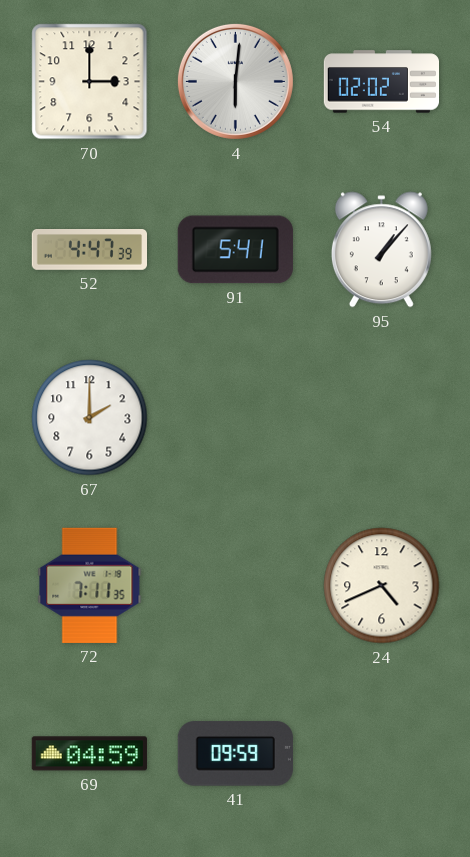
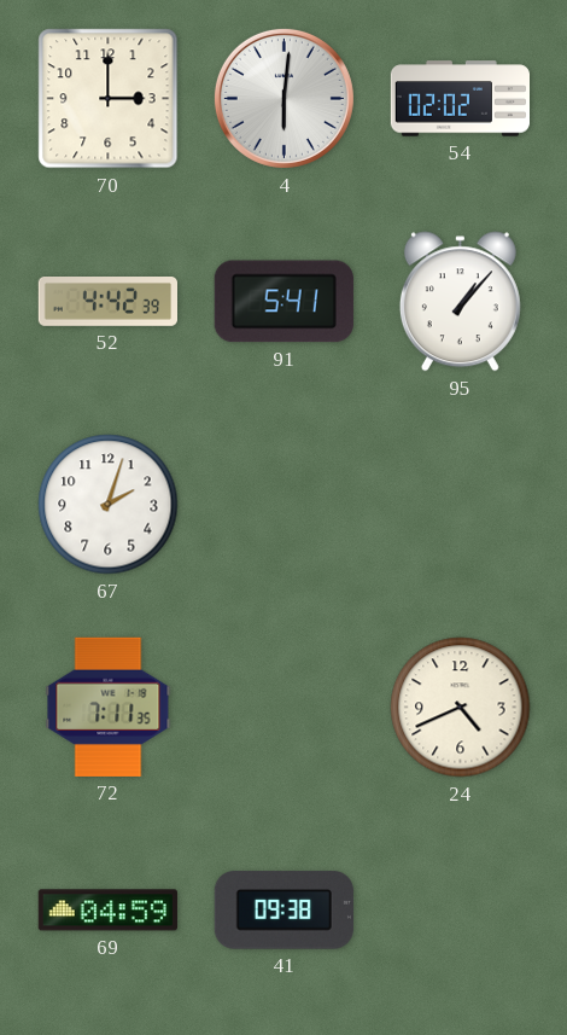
52: 4:47 -> 4:42 (107, 302)
67: 2:00 -> 2:03 (109, 505)
41: 09:59 -> 09:38 (283, 911)
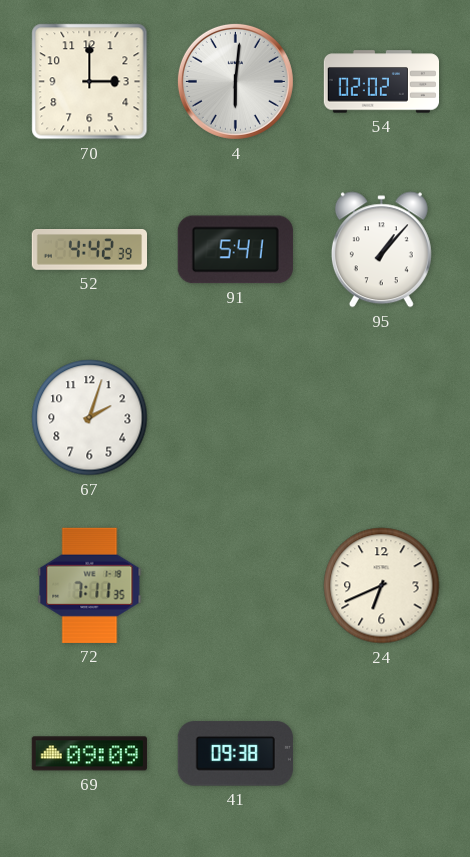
24: 4:41 -> 6:41 (382, 586)
69: 04:59 -> 09:09 (89, 754)
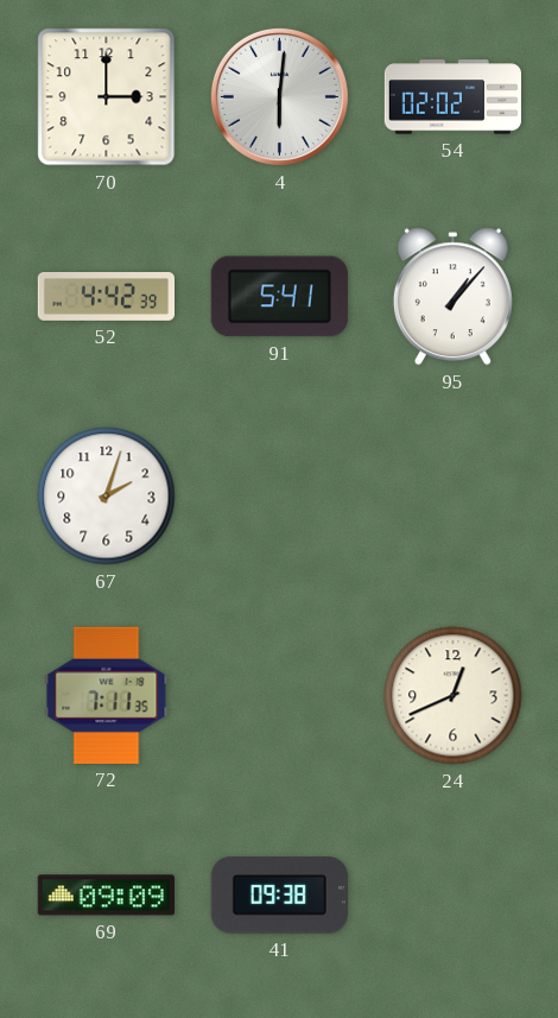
24: 6:41 -> 12:41 (454, 696)
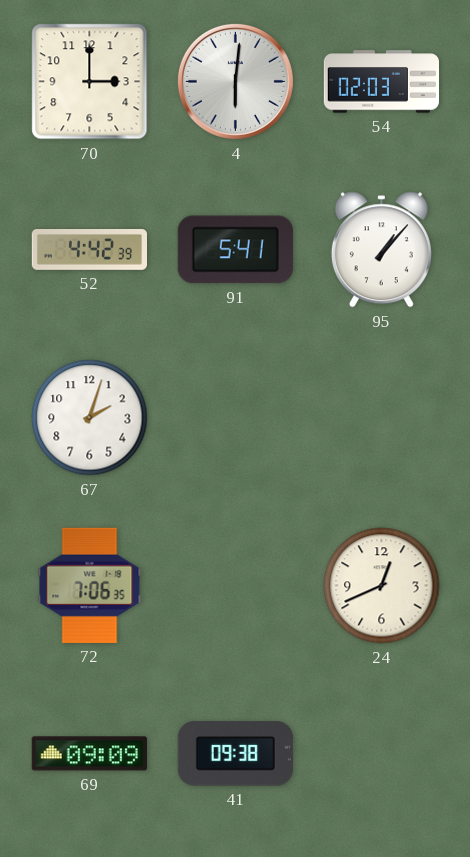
54: 02:02 -> 02:03 (381, 82)
72: 7:11 -> 7:06 (90, 585)
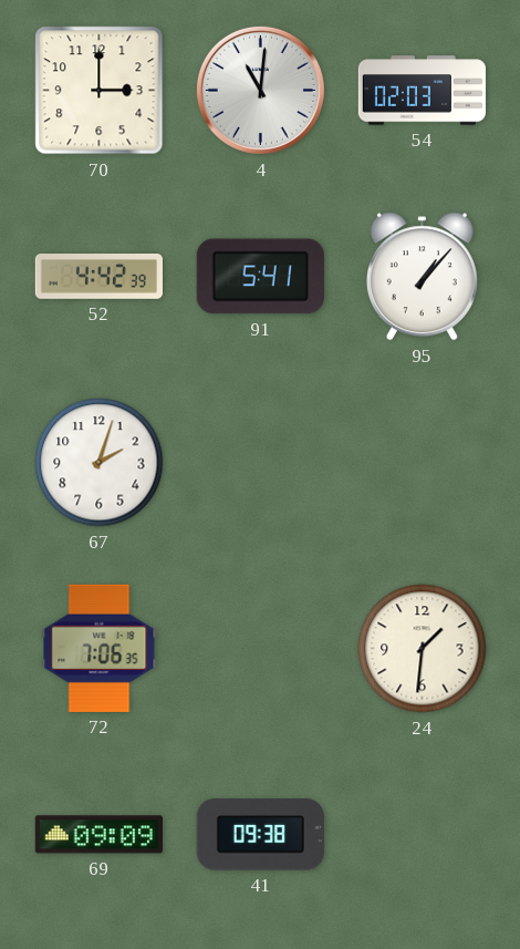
4: 6:01 -> 11:01 (260, 90)
24: 12:41 -> 1:31 (423, 649)
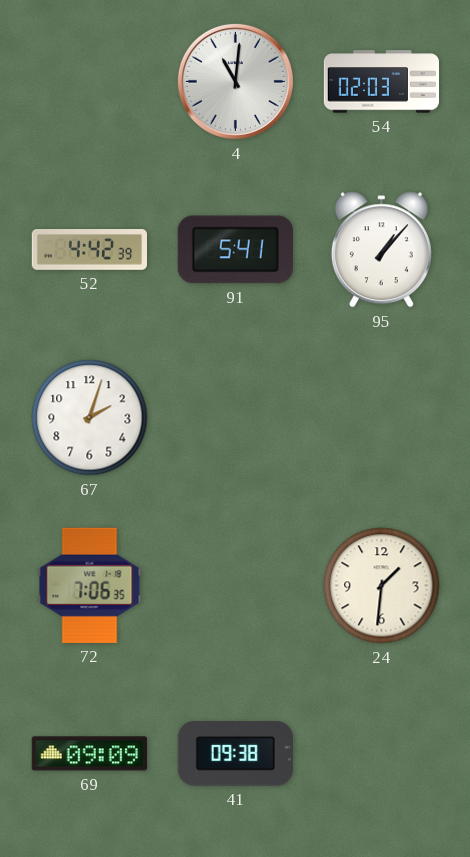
70: 3:00 -> none (100, 91)
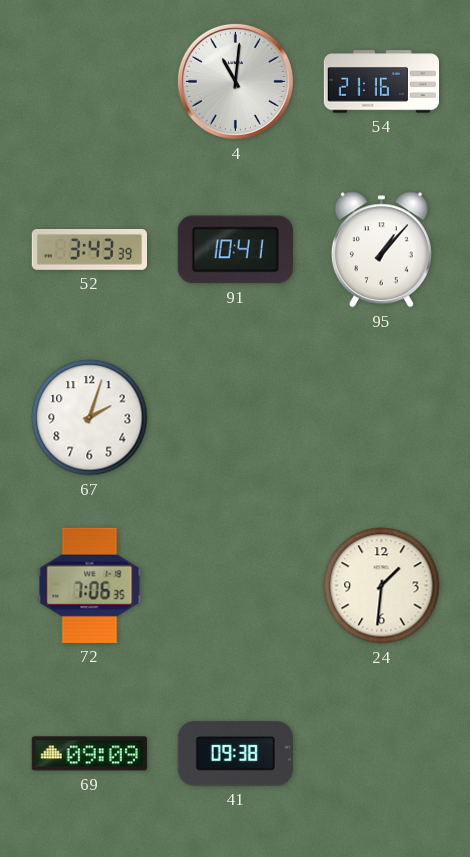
54: 02:03 -> 21:16 (381, 82)
52: 4:42 -> 3:43 (89, 250)
91: 5:41 -> 10:41 (235, 250)
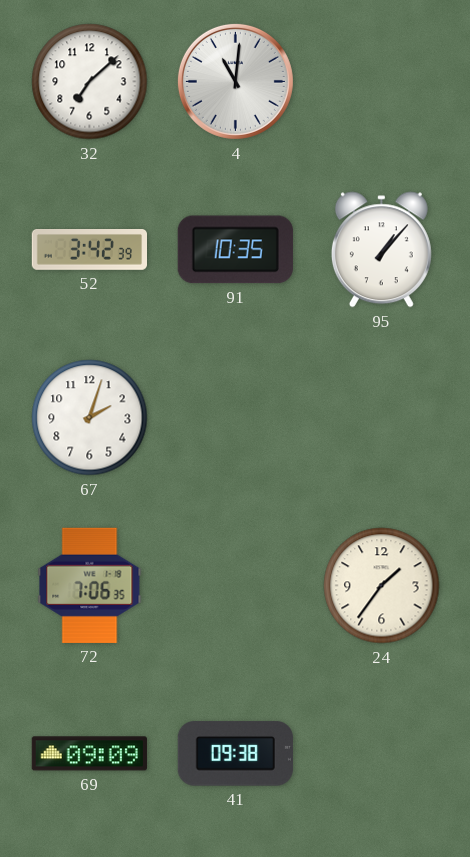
32: none -> 7:08 (90, 82)
54: 21:16 -> none (381, 82)
52: 3:43 -> 3:42 (89, 250)
91: 10:41 -> 10:35 (235, 250)
24: 1:31 -> 1:36 (382, 586)
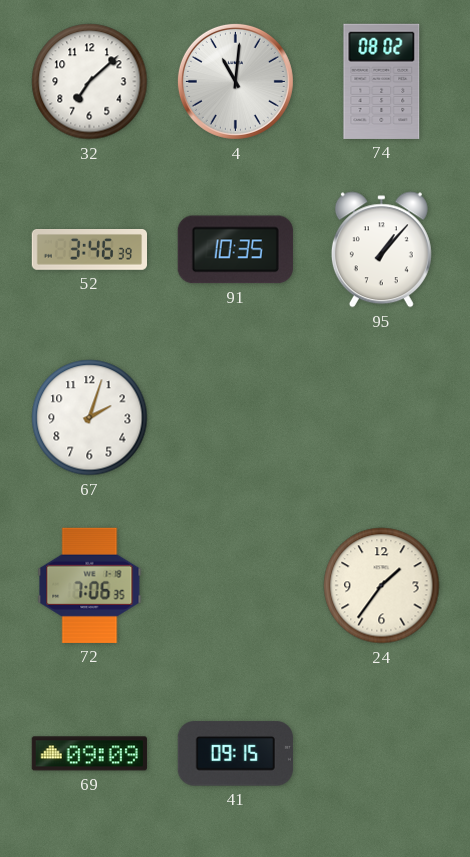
74: none -> 08:02 (382, 81)
52: 3:42 -> 3:46 (89, 250)
41: 09:38 -> 09:15 (235, 754)
